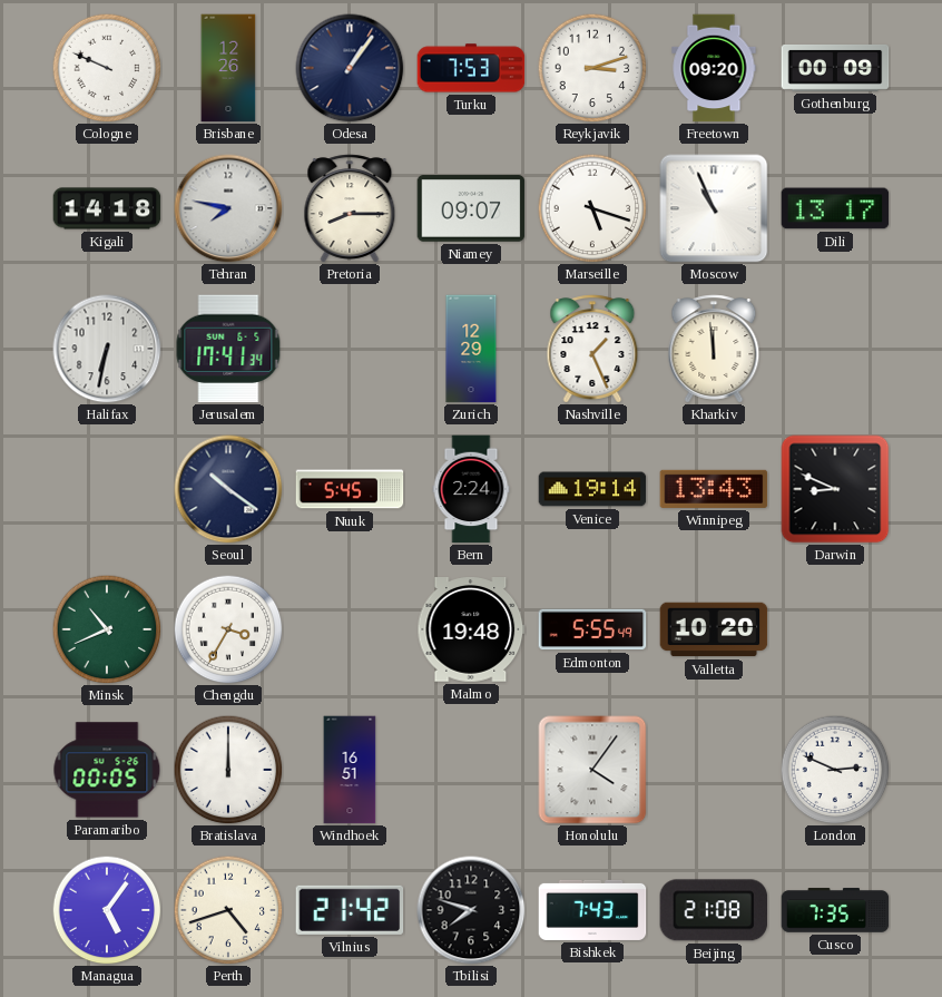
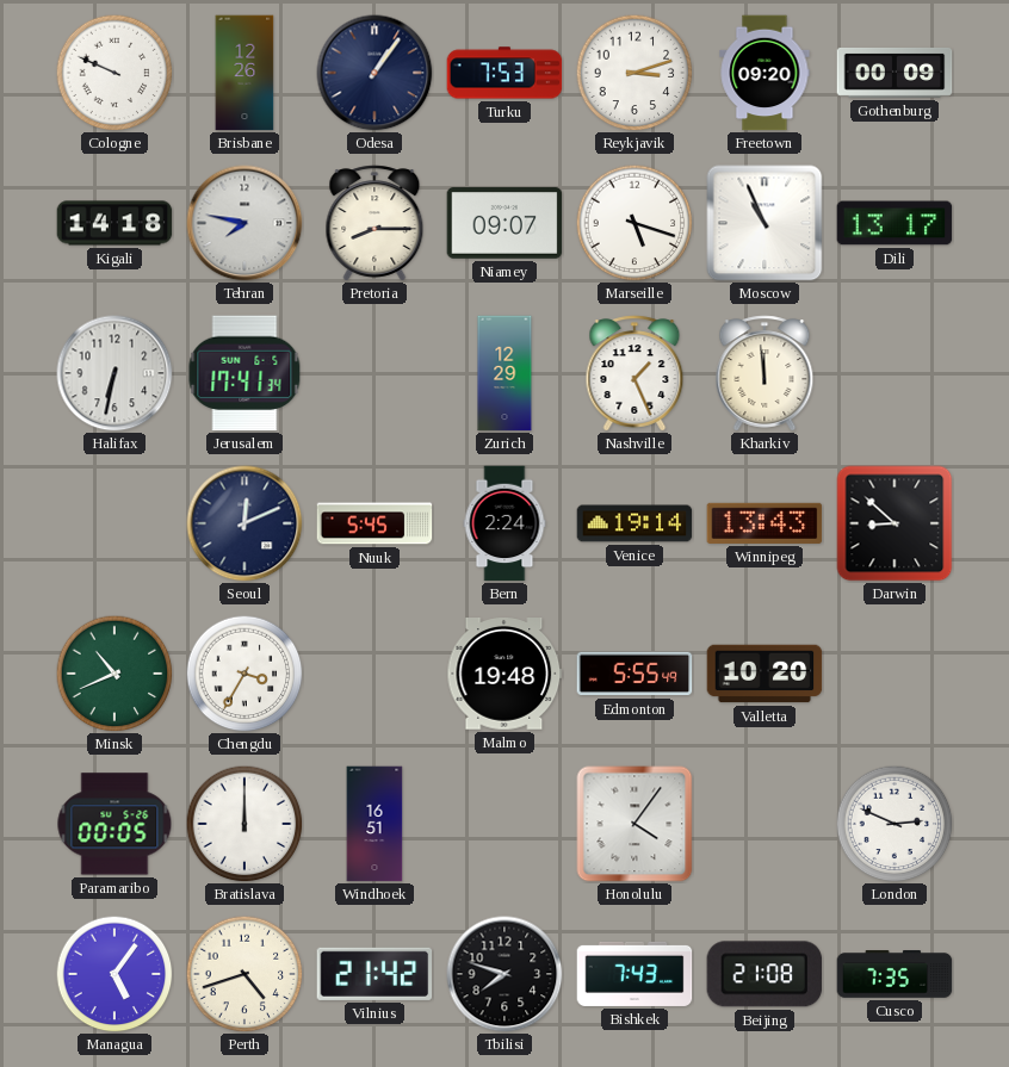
Seoul: 10:21 -> 12:11 (244, 523)
Darwin: 8:49 -> 8:52 (895, 523)
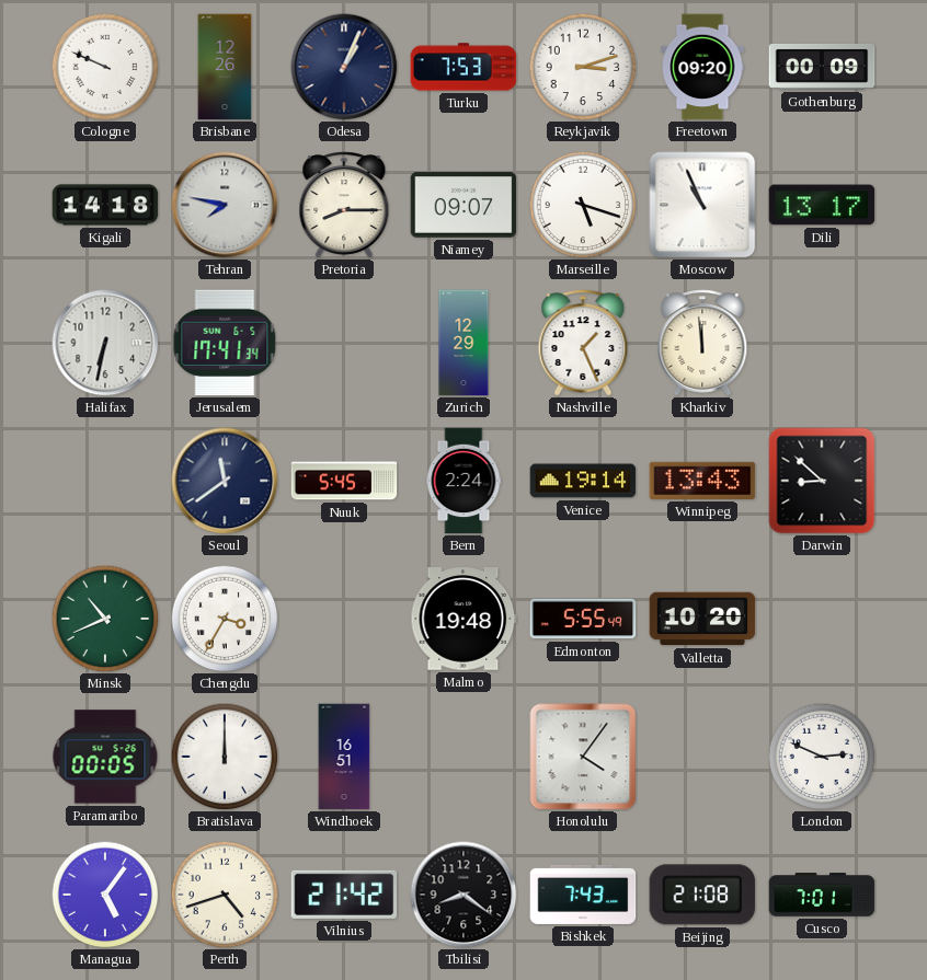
Odesa: 1:06 -> 1:04 (344, 67)
Seoul: 12:11 -> 11:39 (225, 481)
Tbilisi: 7:48 -> 8:21 (463, 895)
Cusco: 7:35 -> 7:01 (822, 895)
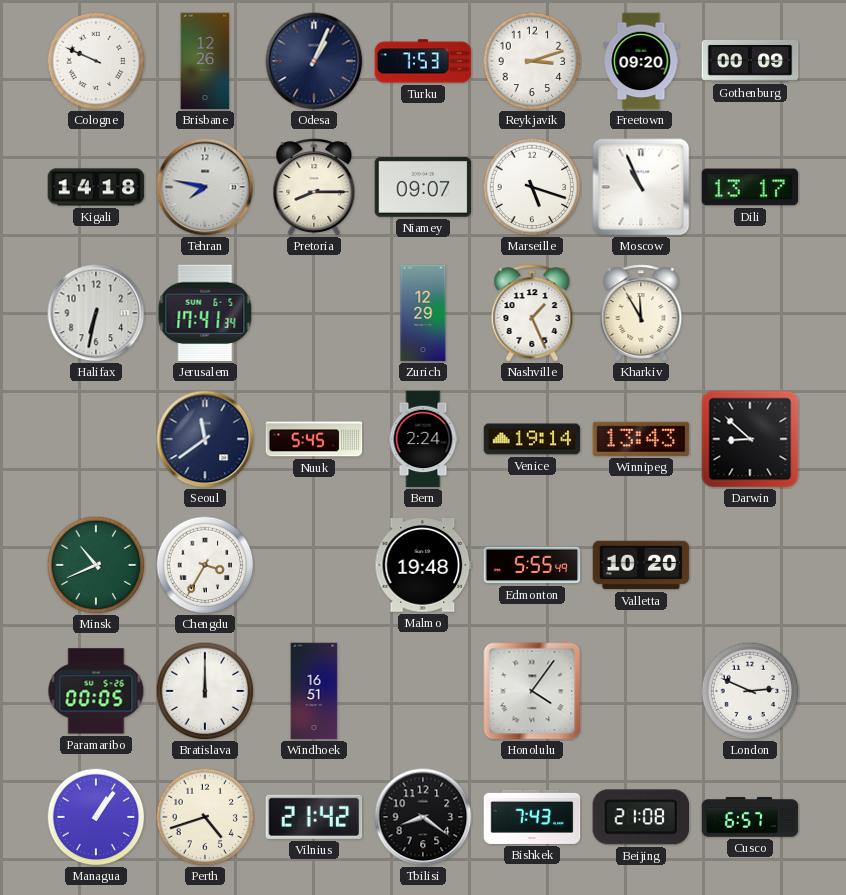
Kharkiv: 11:59 -> 11:55 (641, 313)
Managua: 5:06 -> 1:06 (96, 817)
Cusco: 7:01 -> 6:57 (750, 817)
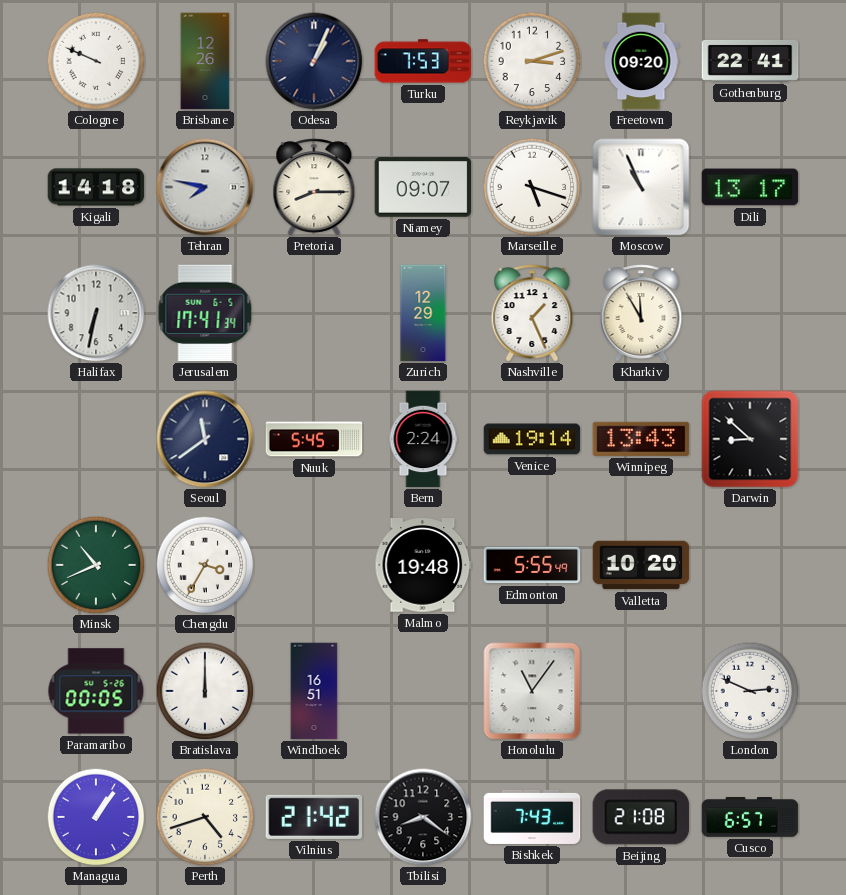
Gothenburg: 00:09 -> 22:41 (750, 61)
Honolulu: 4:06 -> 11:06 (532, 691)
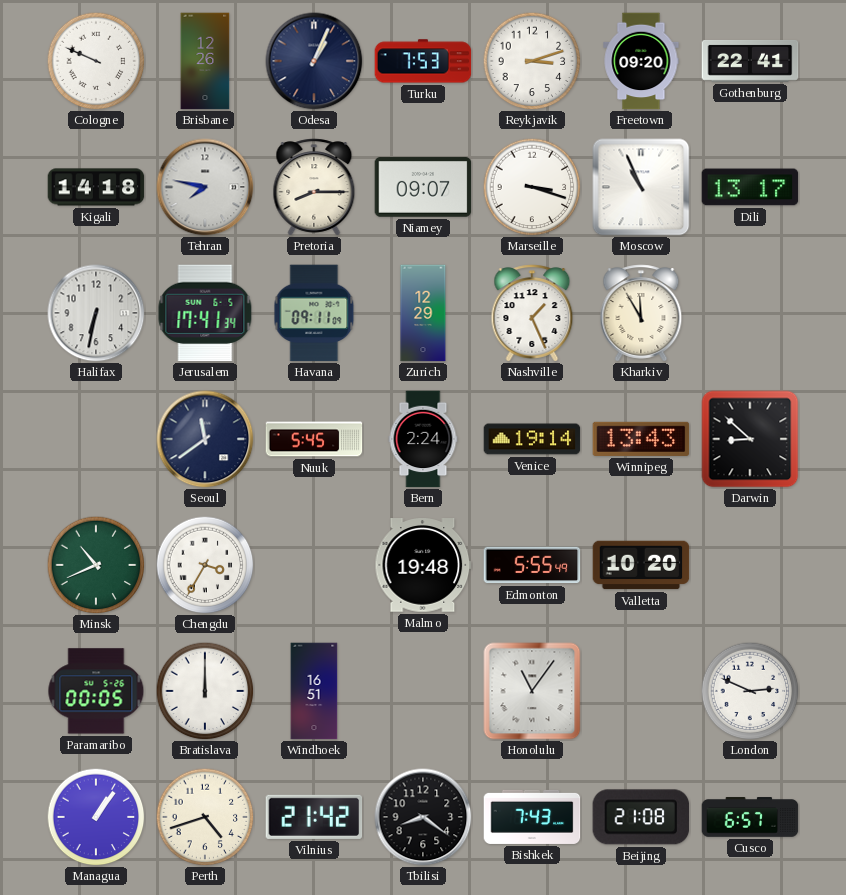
Marseille: 5:18 -> 3:18 (532, 187)
Havana: none -> 09:11 (314, 313)
